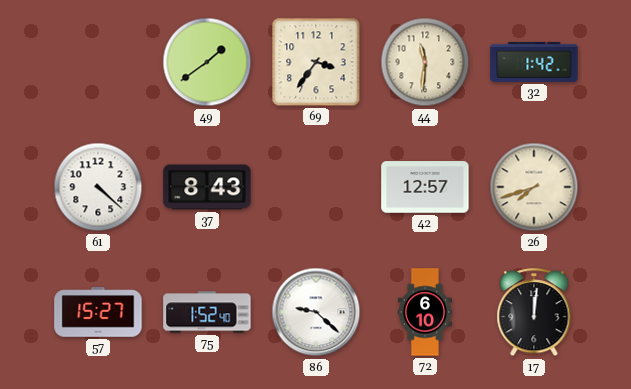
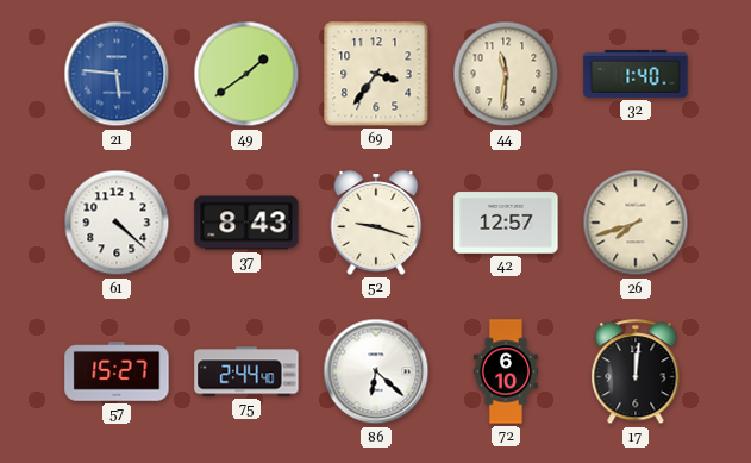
21: none -> 5:46 (117, 74)
32: 1:42 -> 1:40 (636, 74)
52: none -> 9:18 (376, 223)
75: 1:52 -> 2:44 (246, 371)
86: 9:22 -> 6:22 (376, 371)
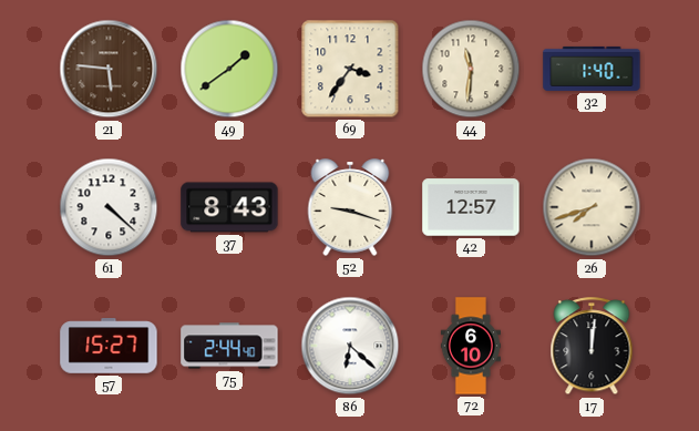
21 dial: blue -> brown (109, 69)
